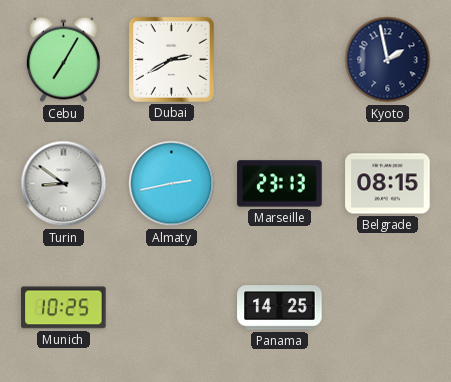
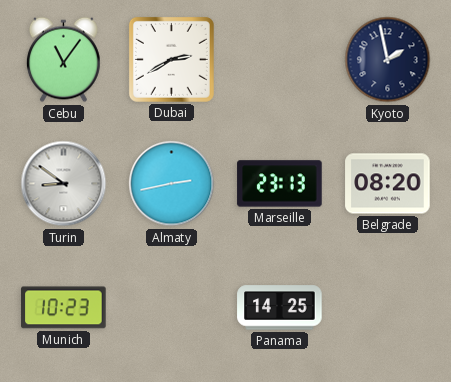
Cebu: 7:05 -> 11:06 (63, 60)
Belgrade: 08:15 -> 08:20 (388, 184)
Munich: 10:25 -> 10:23 (64, 308)
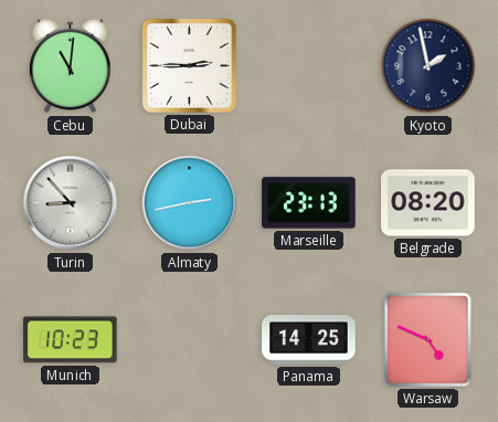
Cebu: 11:06 -> 11:01 (70, 66)
Dubai: 2:40 -> 2:45 (189, 65)
Turin: 8:51 -> 8:53 (71, 203)
Warsaw: none -> 4:49 (428, 340)
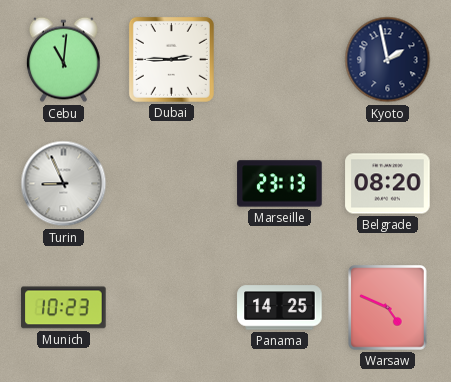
Turin: 8:53 -> 8:56 (64, 184)
Almaty: 2:43 -> none (190, 203)
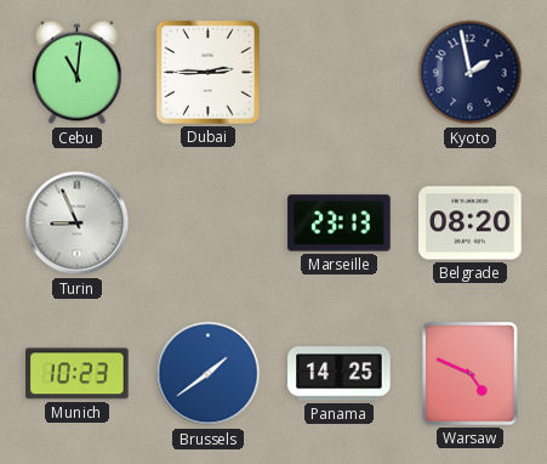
Brussels: none -> 1:39 (209, 374)
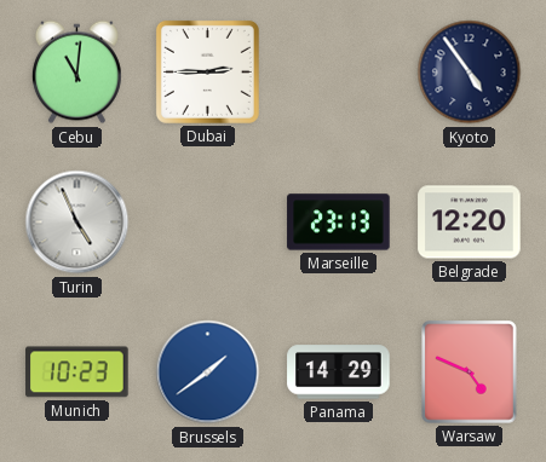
Kyoto: 1:58 -> 4:54 (470, 73)
Turin: 8:56 -> 4:56 (77, 223)
Belgrade: 08:20 -> 12:20 (470, 223)
Panama: 14:25 -> 14:29 (339, 373)
